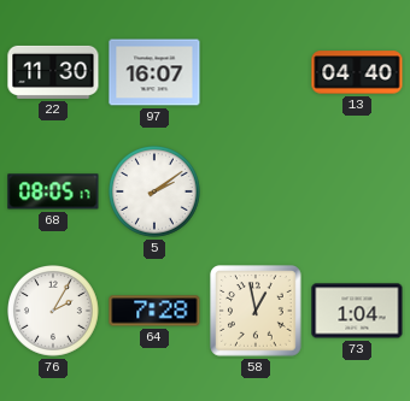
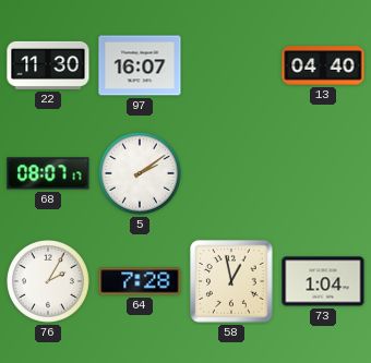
68: 08:05 -> 08:07 (48, 173)
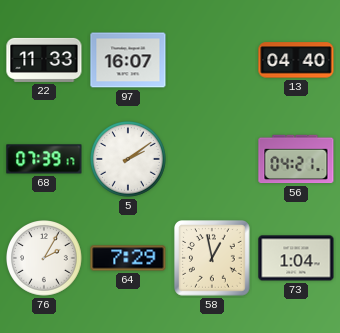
22: 11:30 -> 11:33 (44, 60)
68: 08:07 -> 07:39 (44, 159)
56: none -> 04:21 (296, 159)
64: 7:28 -> 7:29 (128, 258)
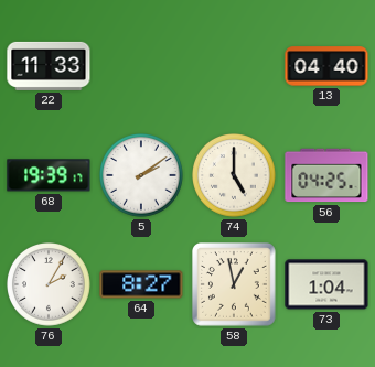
97: 16:07 -> none (128, 60)
68: 07:39 -> 19:39 (49, 175)
74: none -> 5:00 (235, 176)
56: 04:21 -> 04:25 (326, 175)
64: 7:29 -> 8:27 (141, 284)
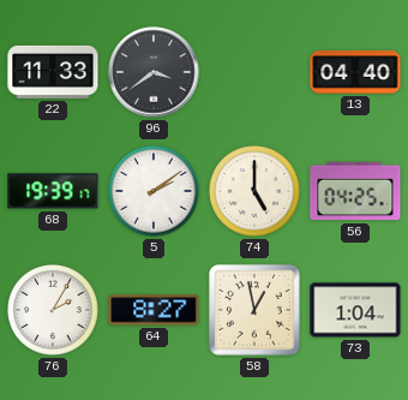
96: none -> 3:39 (154, 72)
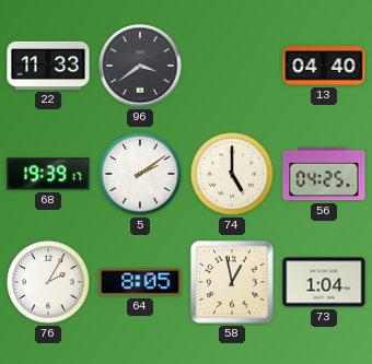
64: 8:27 -> 8:05 (140, 282)
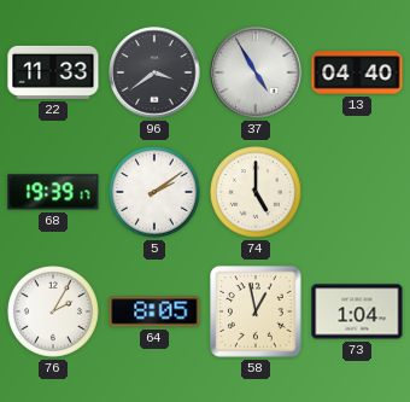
37: none -> 4:55 (256, 72)
56: 04:25 -> none (324, 174)
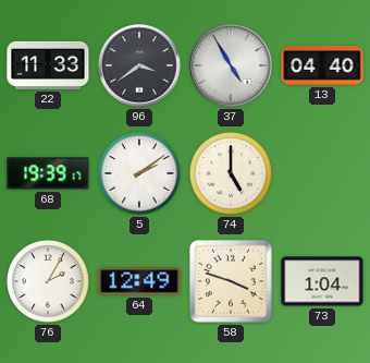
64: 8:05 -> 12:49 (139, 281)
58: 12:58 -> 3:48 (232, 282)
